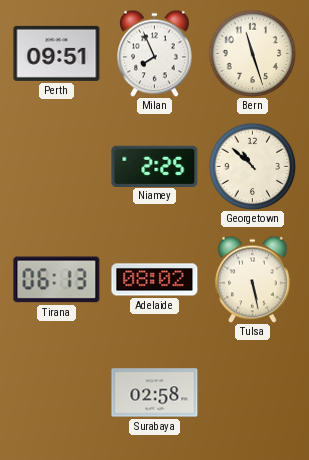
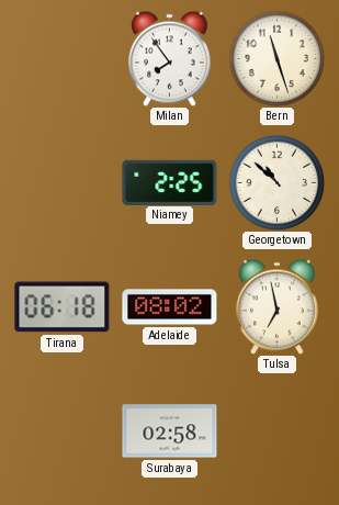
Perth: 09:51 -> none (57, 53)
Milan: 7:56 -> 7:54 (170, 58)
Tirana: 06:13 -> 06:18 (63, 307)
Tulsa: 5:28 -> 6:58 (278, 306)
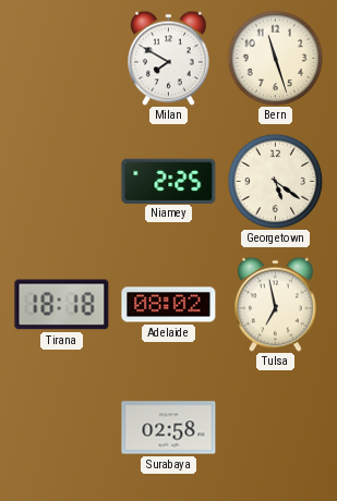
Milan: 7:54 -> 7:50 (169, 58)
Georgetown: 10:52 -> 5:21 (275, 181)
Tirana: 06:18 -> 18:18 (62, 305)
